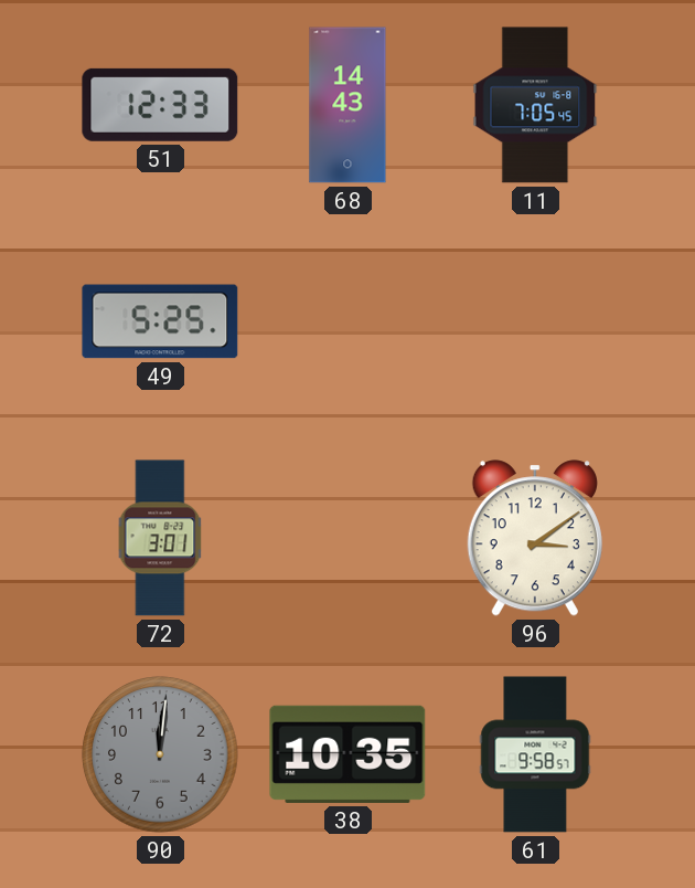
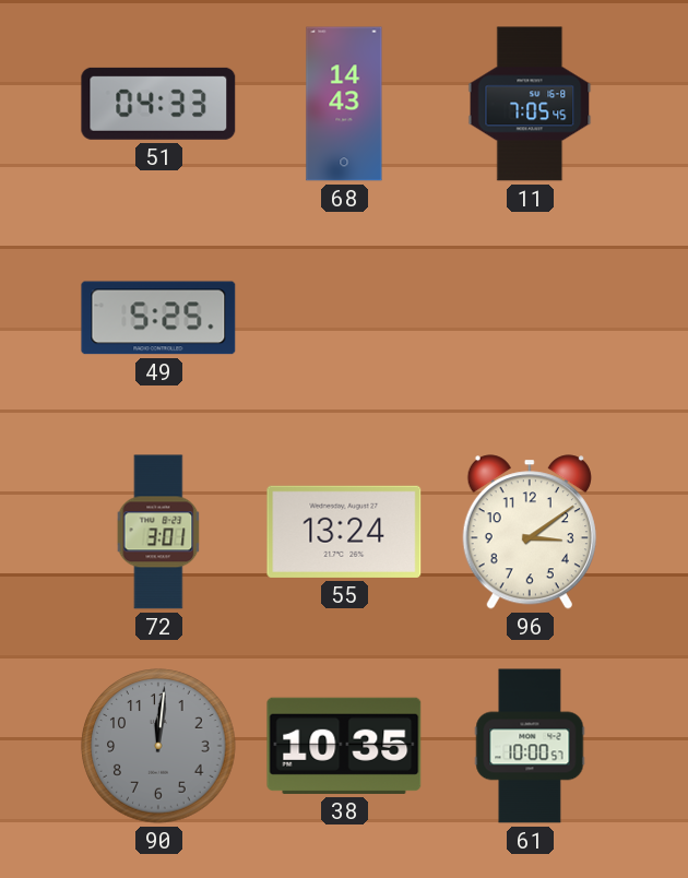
51: 12:33 -> 04:33 (158, 104)
55: none -> 13:24 (344, 532)
61: 9:58 -> 10:00 (530, 746)
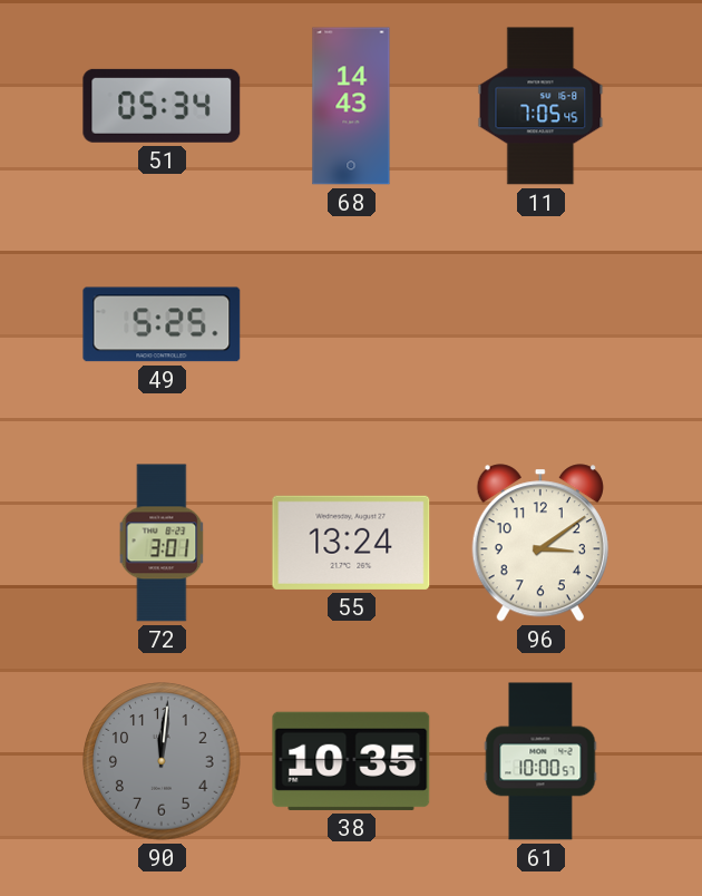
51: 04:33 -> 05:34 (162, 106)
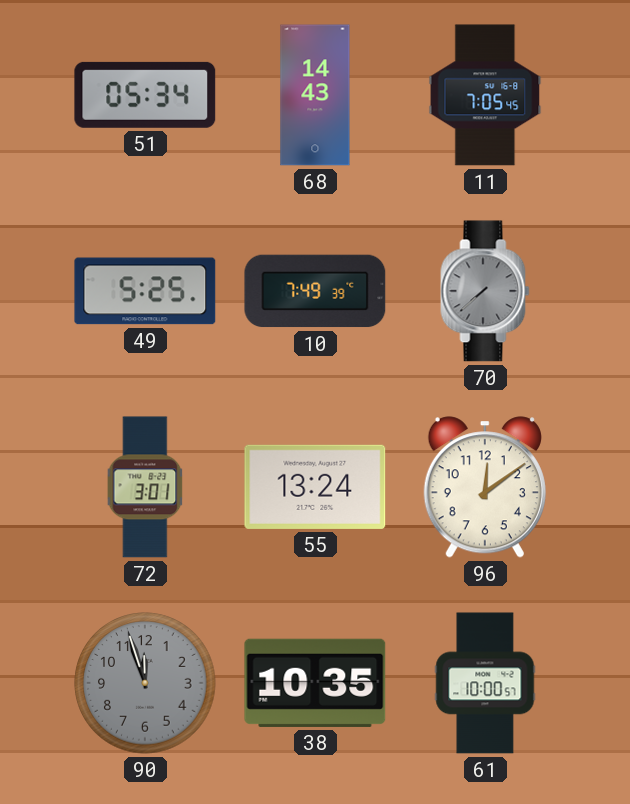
10: none -> 7:49 (315, 291)
70: none -> 7:38 (485, 291)
96: 3:09 -> 12:09 (485, 487)
90: 12:01 -> 11:57 (145, 683)
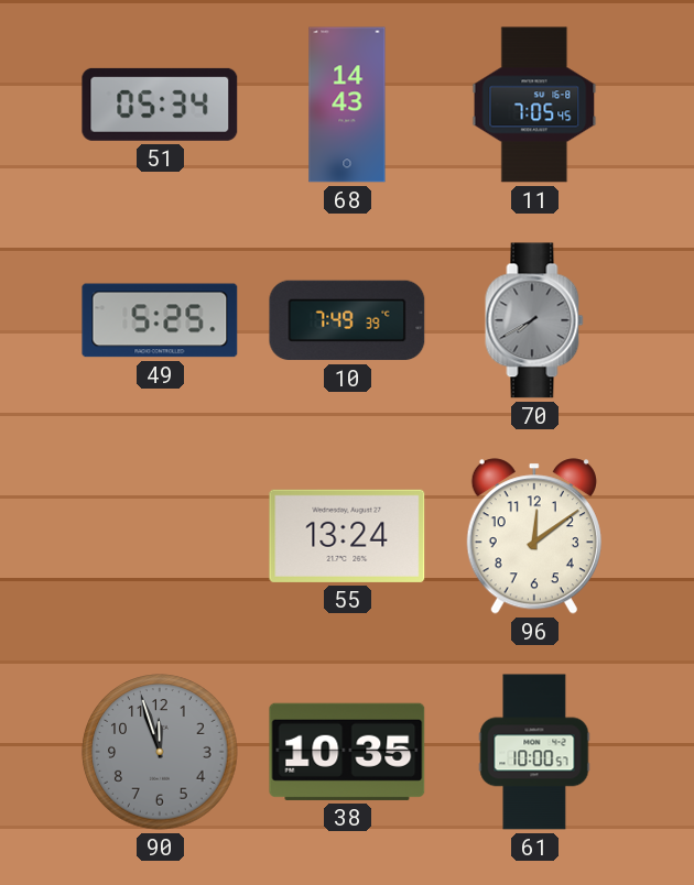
70: 7:38 -> 7:40 (534, 320)
72: 3:01 -> none (145, 487)
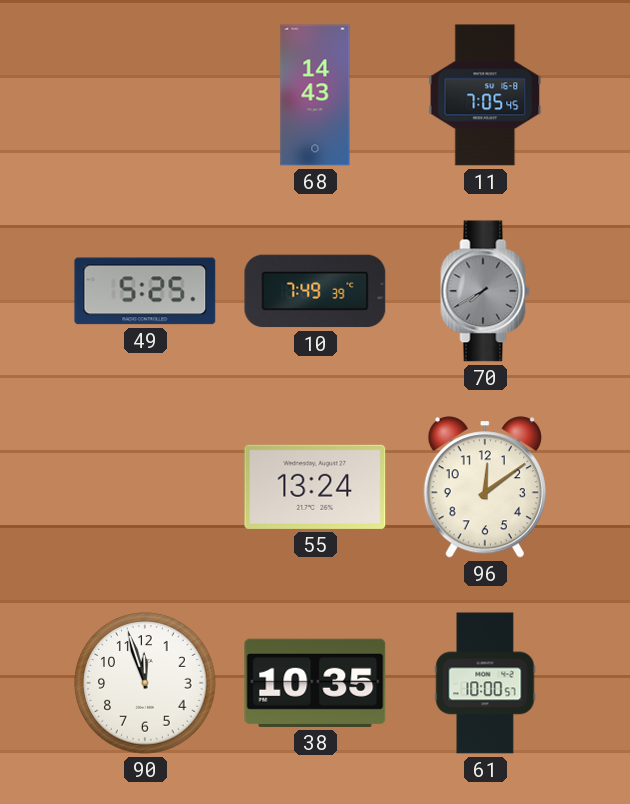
51: 05:34 -> none (160, 105)
90 dial: grey -> white (145, 683)
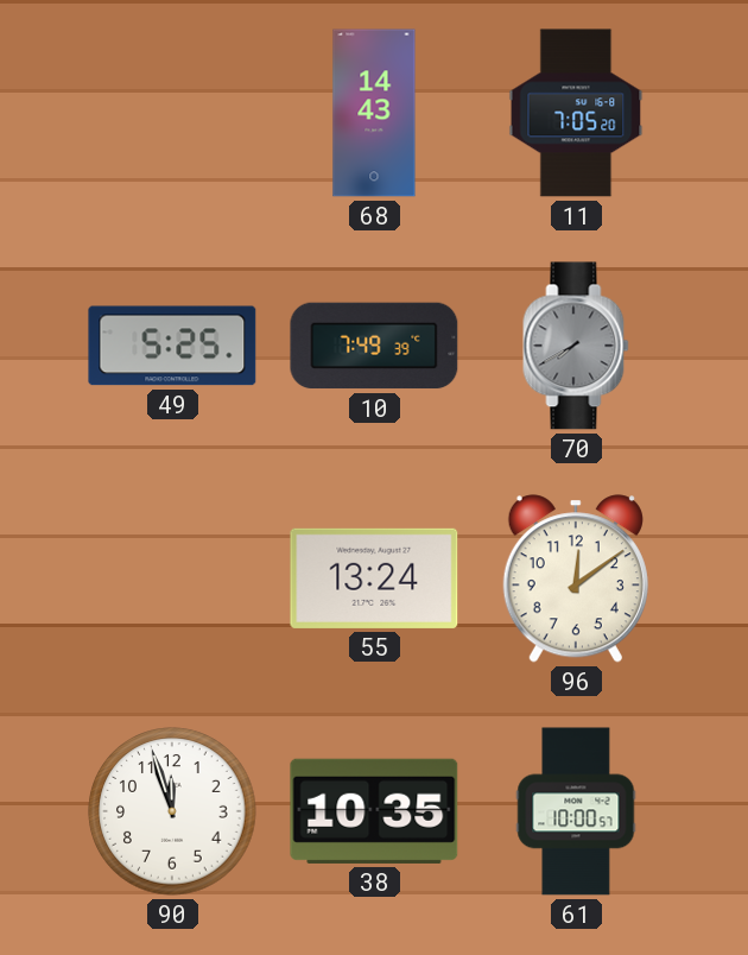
11: 7:05:45 -> 7:05:20 (576, 113)
